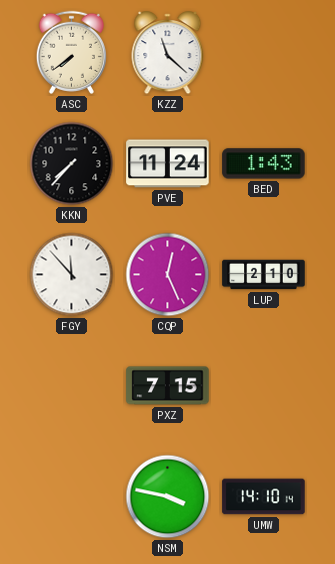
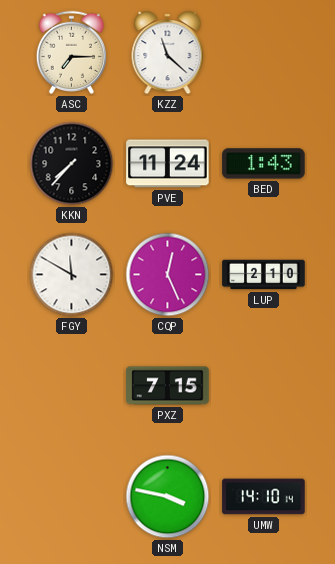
ASC: 7:39 -> 7:15 (71, 52)
FGY: 11:53 -> 11:50 (72, 275)
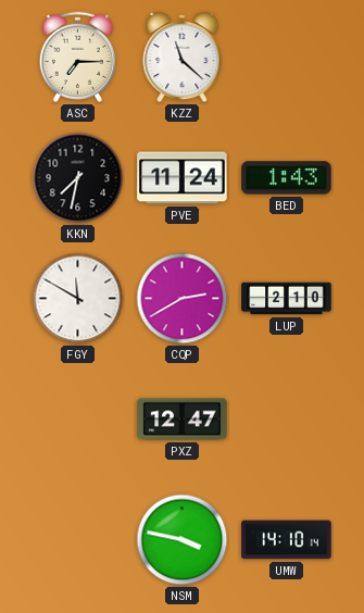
KKN: 7:37 -> 7:32 (78, 178)
CQP: 12:26 -> 2:40 (183, 299)
PXZ: 7:15 -> 12:47 (183, 420)
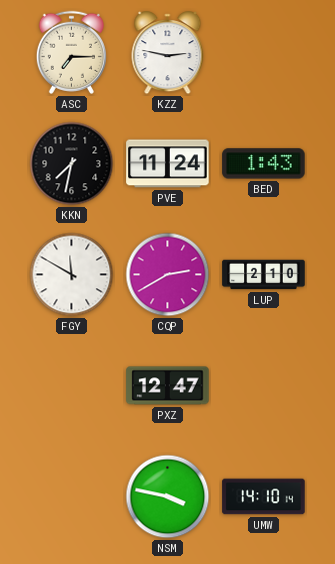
KZZ: 11:22 -> 2:47 (168, 53)
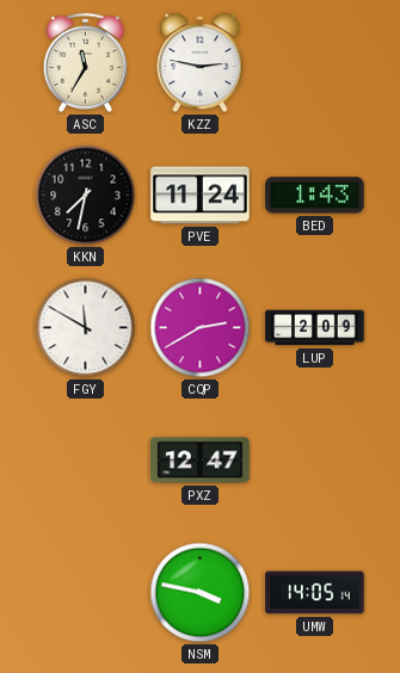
ASC: 7:15 -> 11:35 (85, 62)
LUP: 2:10 -> 2:09 (315, 328)
UMW: 14:10 -> 14:05 (315, 593)
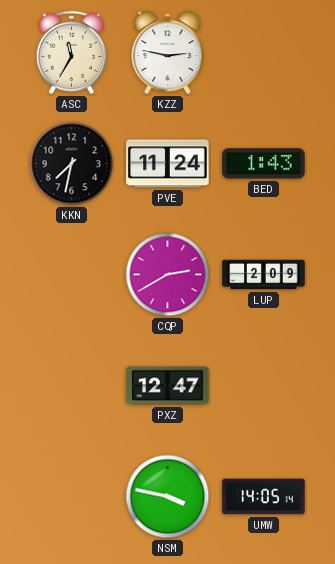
FGY: 11:50 -> none (86, 328)
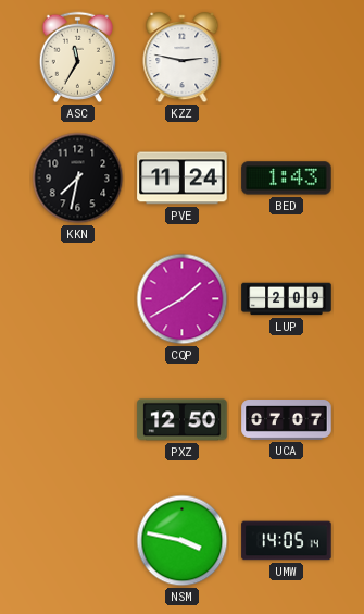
CQP: 2:40 -> 1:40 (183, 299)
PXZ: 12:47 -> 12:50 (183, 420)
UCA: none -> 07:07 (287, 420)
